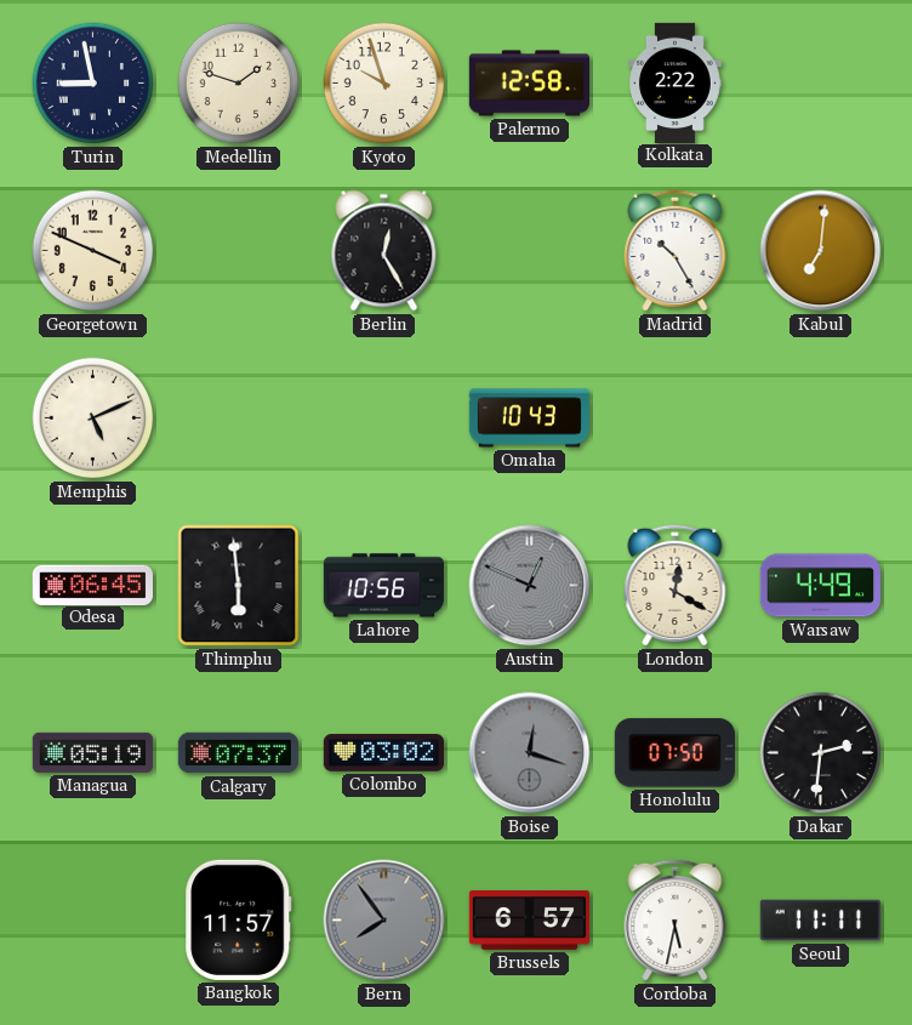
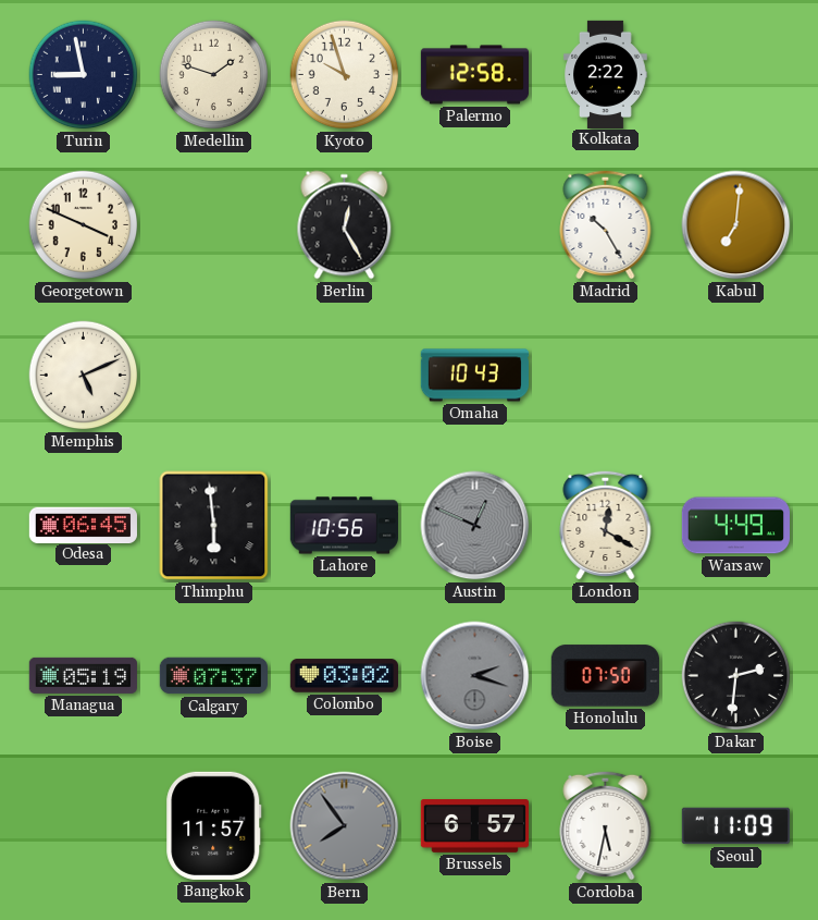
Boise: 12:18 -> 2:18 (475, 676)
Seoul: 11:11 -> 11:09 (735, 826)
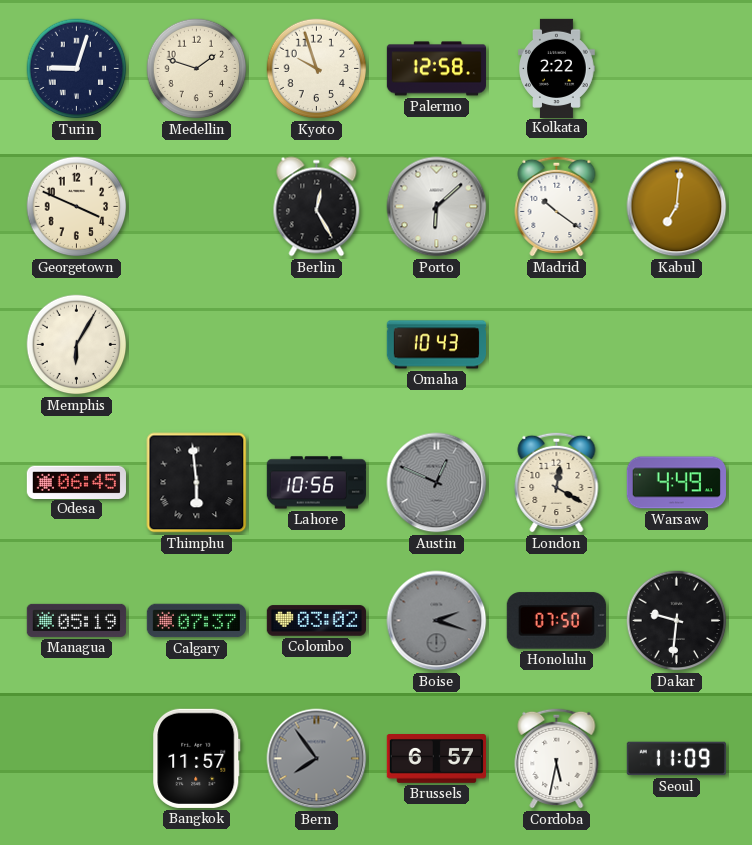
Turin: 8:58 -> 9:03 (77, 69)
Porto: none -> 6:08 (437, 207)
Madrid: 10:25 -> 10:21 (557, 206)
Memphis: 5:11 -> 6:05 (77, 345)
Dakar: 2:31 -> 9:31 (677, 621)
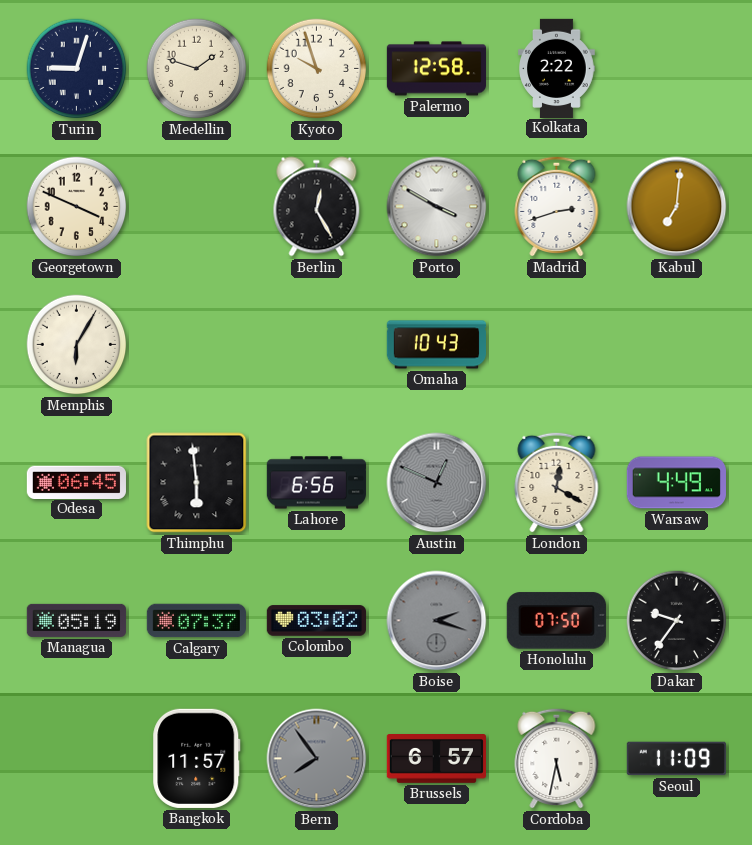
Porto: 6:08 -> 3:50 (437, 207)
Madrid: 10:21 -> 2:42 (557, 206)
Lahore: 10:56 -> 6:56 (316, 483)
Dakar: 9:31 -> 9:36 (677, 621)
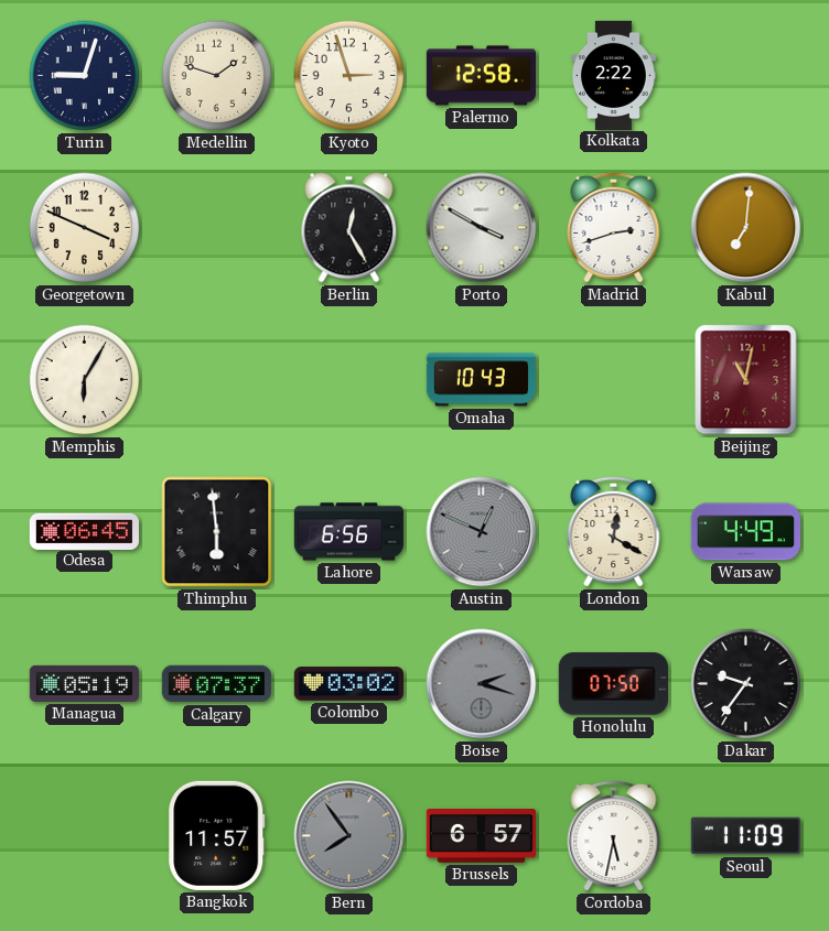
Kyoto: 9:57 -> 2:57 (349, 76)
Beijing: none -> 11:02 (746, 380)
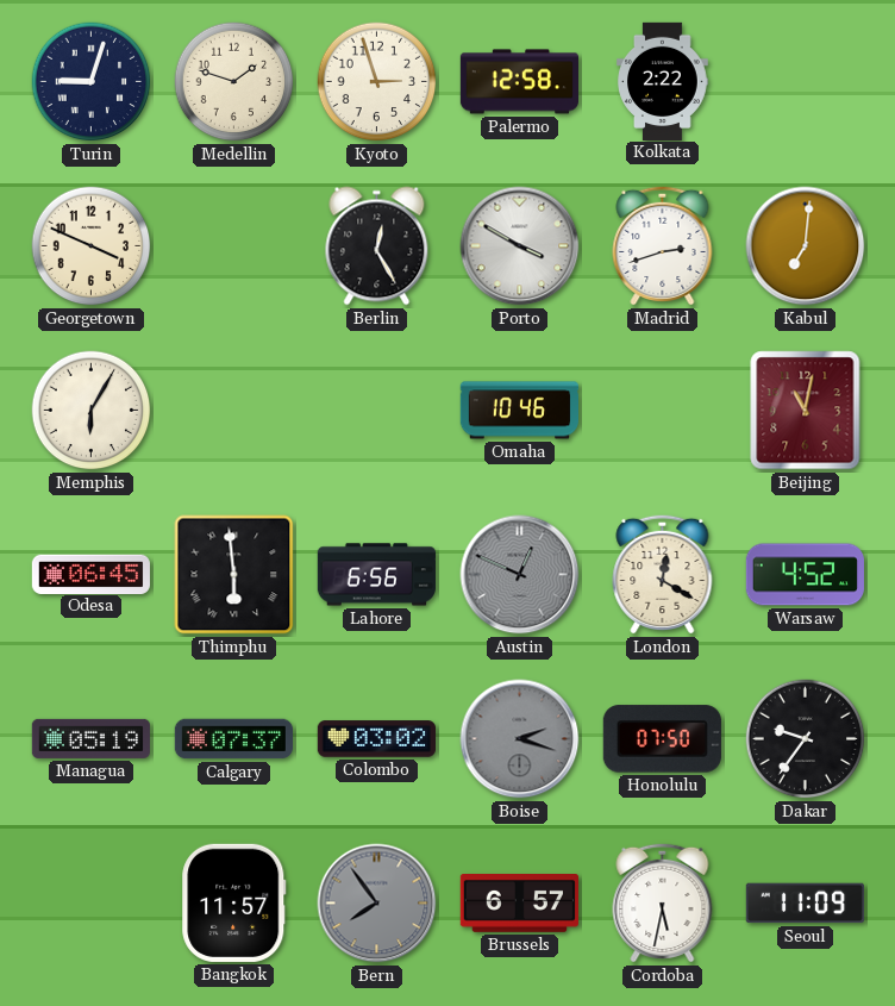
Omaha: 10:43 -> 10:46 (519, 411)
Warsaw: 4:49 -> 4:52 (805, 575)
